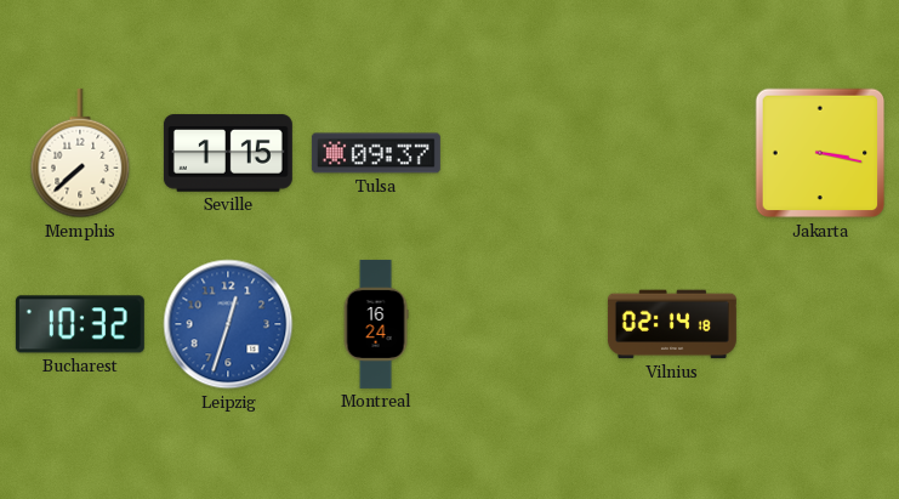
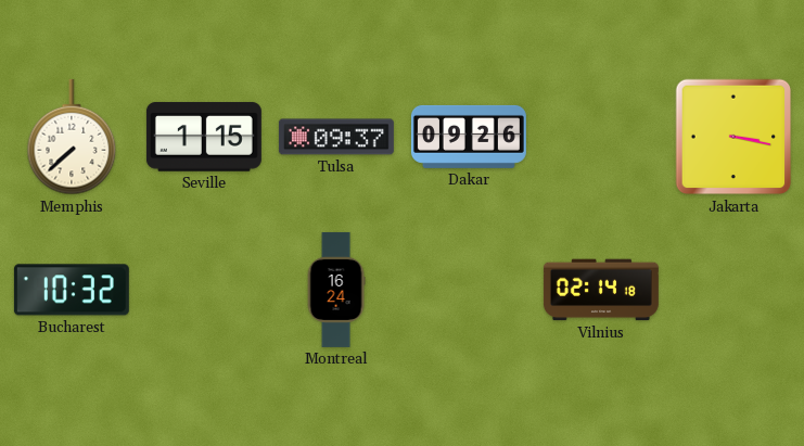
Dakar: none -> 09:26 (469, 137)
Leipzig: 12:33 -> none (228, 324)
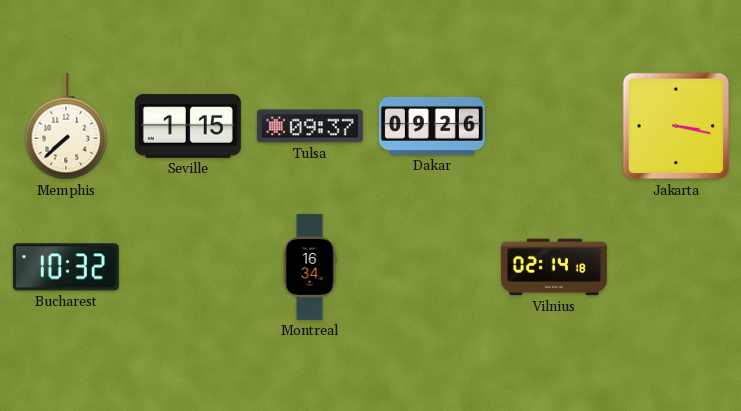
Montreal: 16:24 -> 16:34 (310, 267)
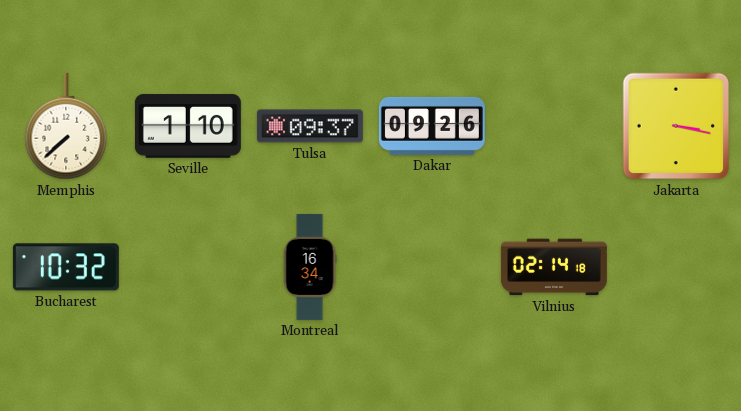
Seville: 1:15 -> 1:10 (188, 126)
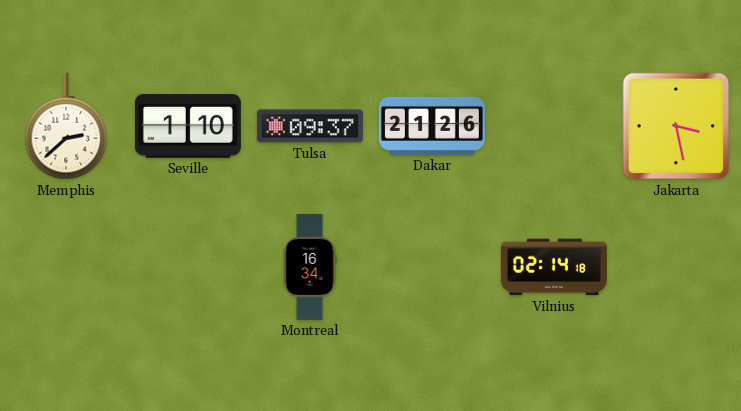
Memphis: 7:38 -> 2:38 (66, 126)
Dakar: 09:26 -> 21:26 (432, 126)
Jakarta: 3:17 -> 3:28 (676, 126)
Bucharest: 10:32 -> none (66, 267)
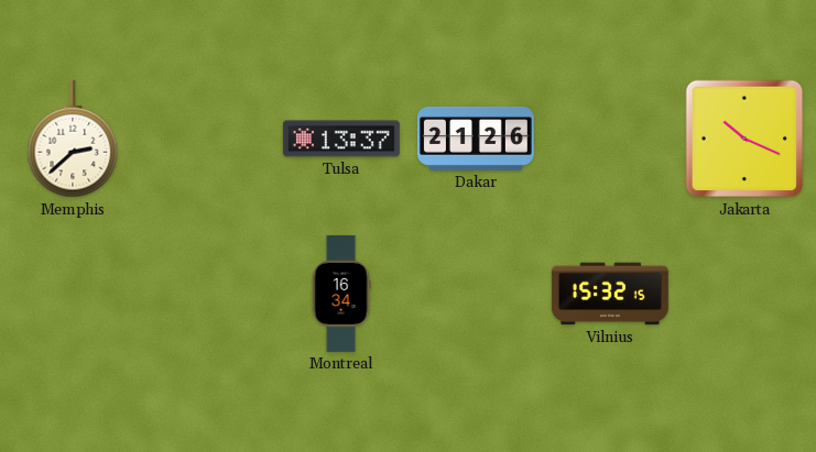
Seville: 1:10 -> none (188, 126)
Tulsa: 09:37 -> 13:37 (341, 139)
Jakarta: 3:28 -> 10:19 (744, 139)
Vilnius: 02:14 -> 15:32 (610, 294)
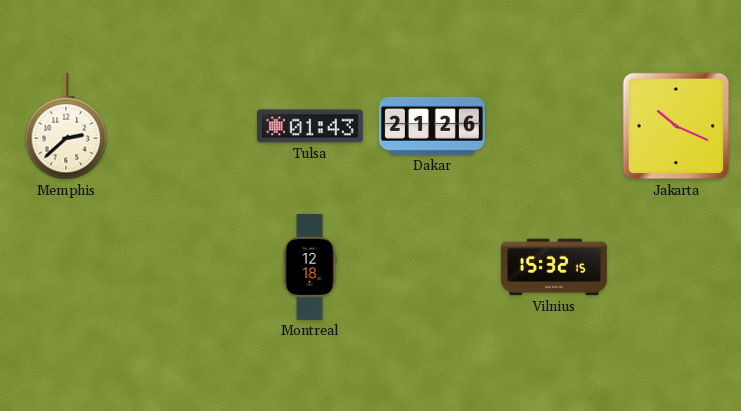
Tulsa: 13:37 -> 01:43 (310, 126)
Montreal: 16:34 -> 12:18 (310, 267)
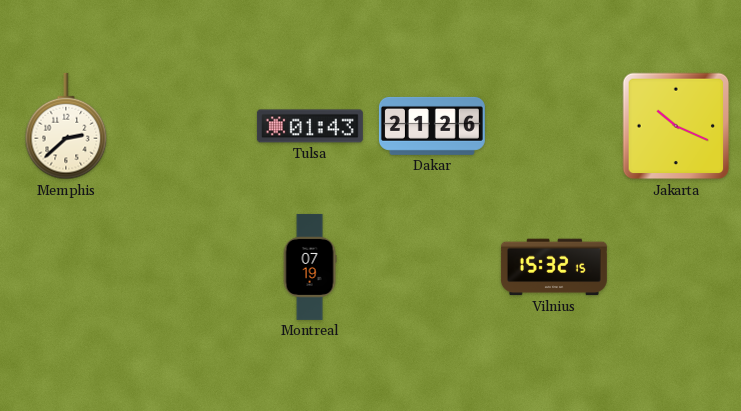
Montreal: 12:18 -> 07:19 (310, 267)
